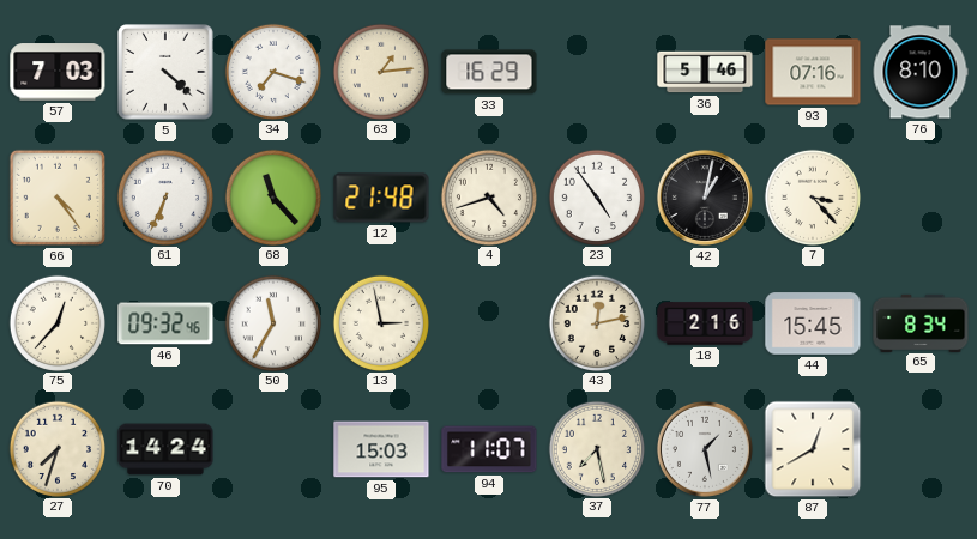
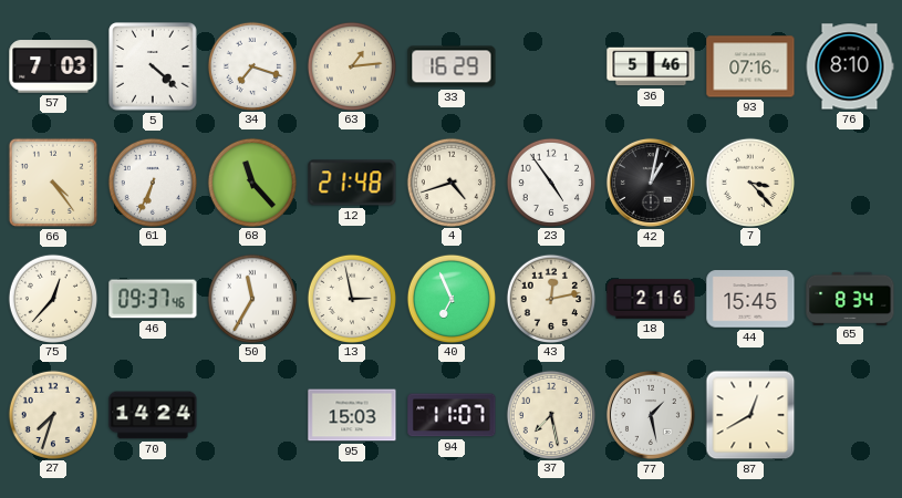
46: 09:32 -> 09:37 (153, 299)
40: none -> 6:56 (450, 298)
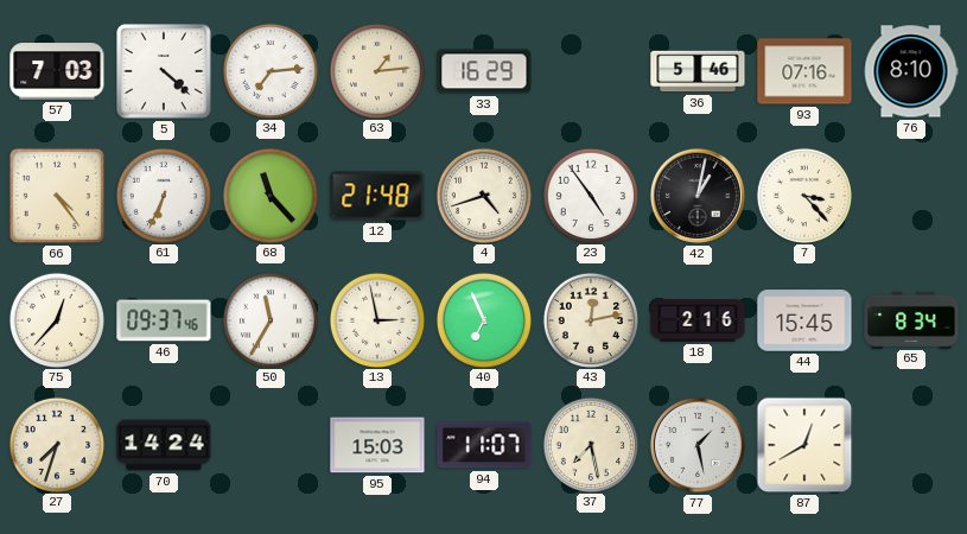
34: 7:18 -> 7:14 (269, 70)
